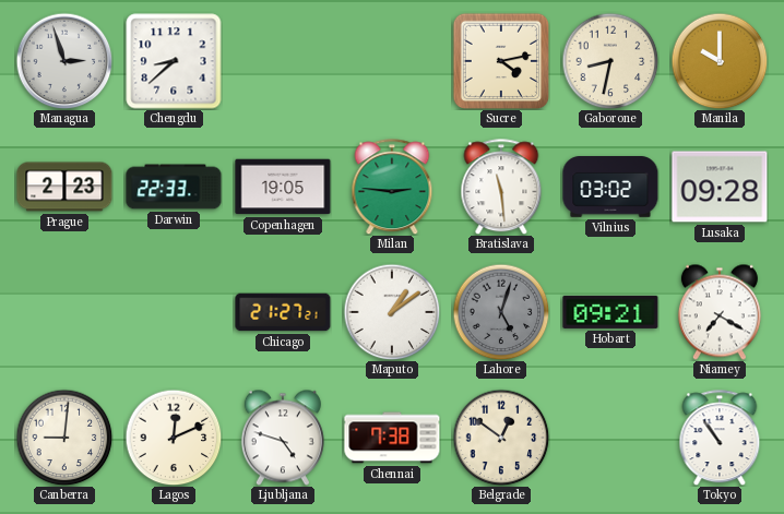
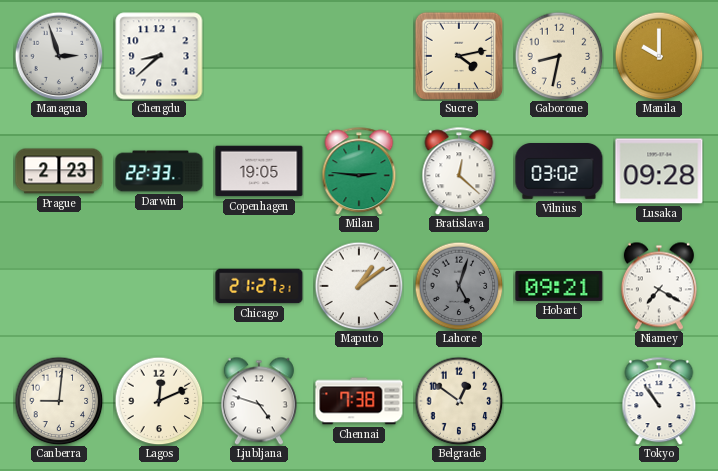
Bratislava: 11:29 -> 12:22 (459, 171)
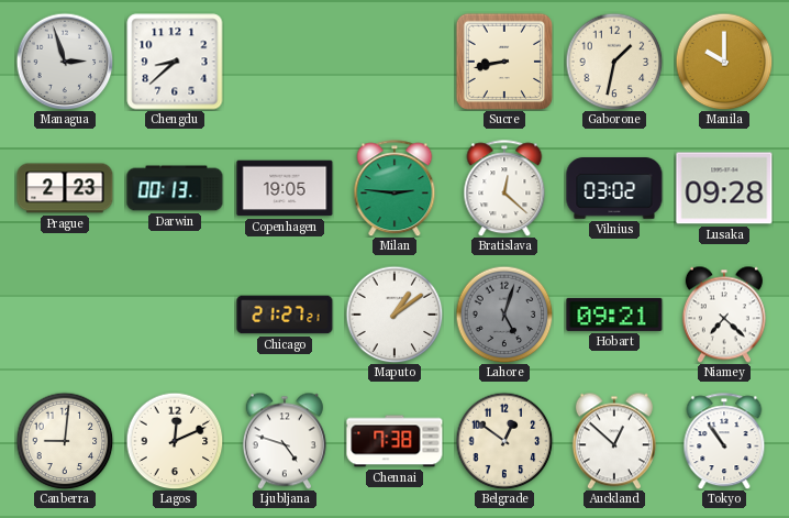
Sucre: 4:13 -> 8:43 (503, 60)
Gaborone: 8:32 -> 1:32 (614, 62)
Darwin: 22:33 -> 00:13 (175, 188)
Niamey: 7:20 -> 7:22 (724, 315)
Auckland: none -> 12:52 (614, 441)
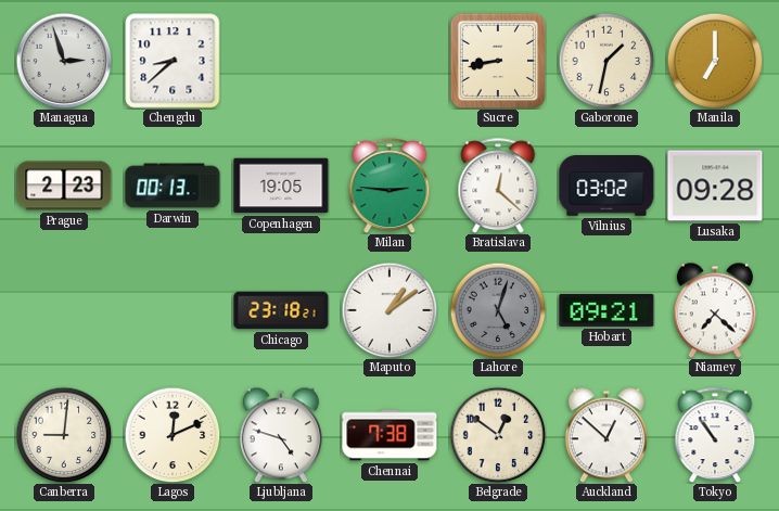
Manila: 10:00 -> 7:00 (715, 61)
Chicago: 21:27 -> 23:18 (281, 310)
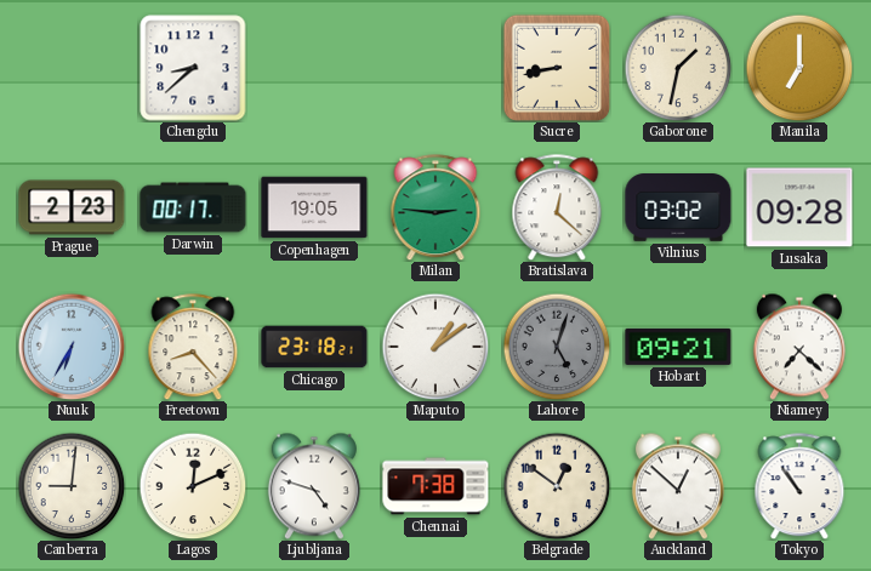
Managua: 2:57 -> none (64, 61)
Darwin: 00:13 -> 00:17 (193, 207)
Nuuk: none -> 6:35 (72, 347)
Freetown: none -> 8:23 (193, 347)
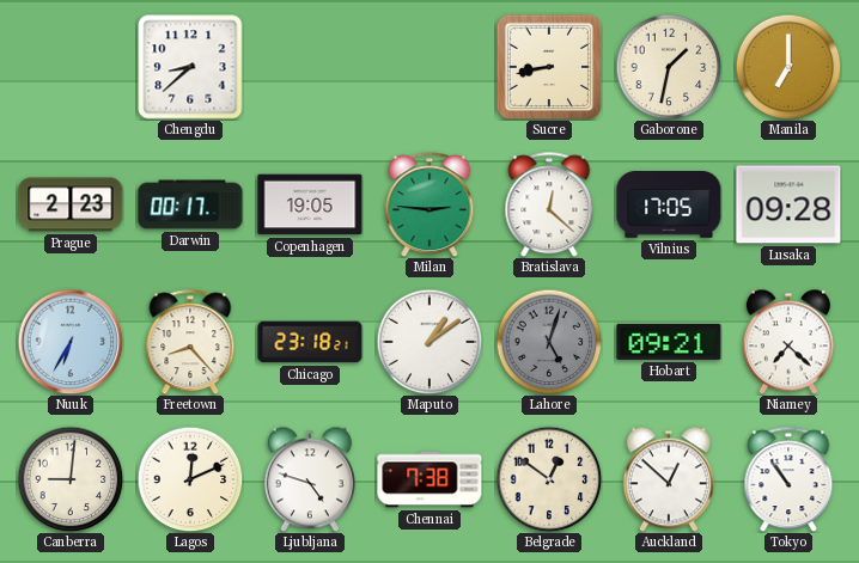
Vilnius: 03:02 -> 17:05 (669, 206)
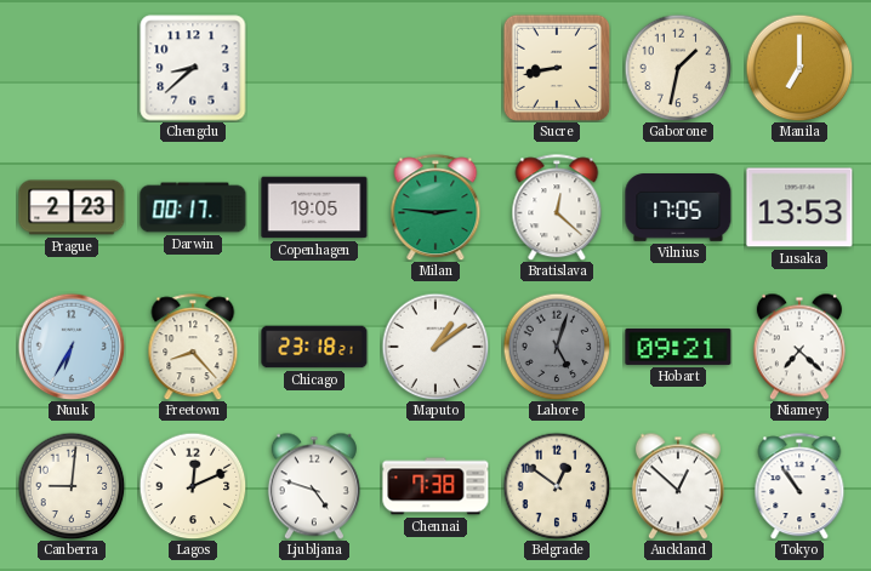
Lusaka: 09:28 -> 13:53 (799, 207)
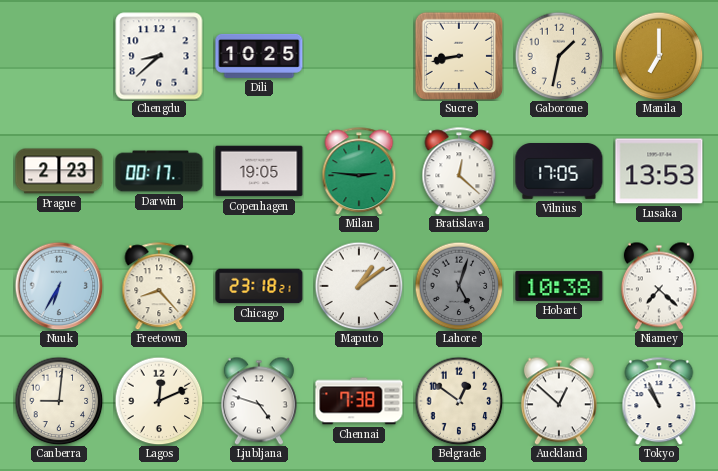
Dili: none -> 10:25 (259, 56)
Hobart: 09:21 -> 10:38 (559, 286)
Tokyo: 10:54 -> 10:56 (659, 401)
